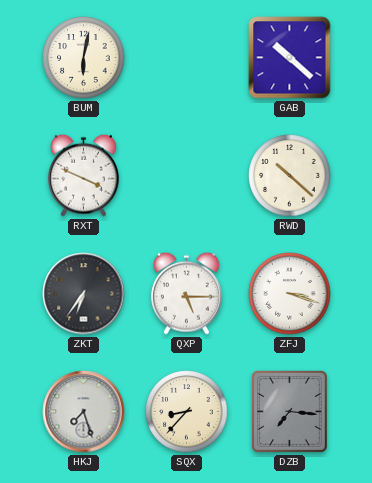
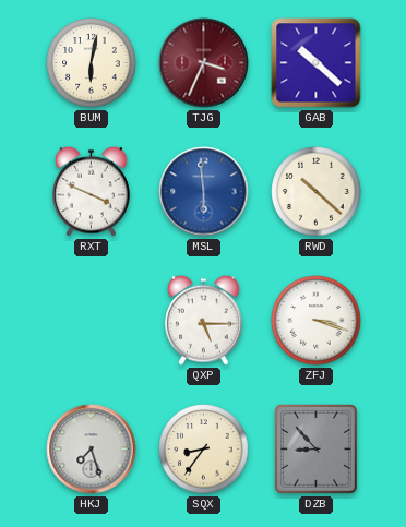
TJG: none -> 3:34 (204, 63)
MSL: none -> 5:59 (204, 192)
ZKT: 6:36 -> none (84, 294)
SQX: 8:37 -> 8:36 (204, 450)
DZB: 7:16 -> 8:53 (315, 448)
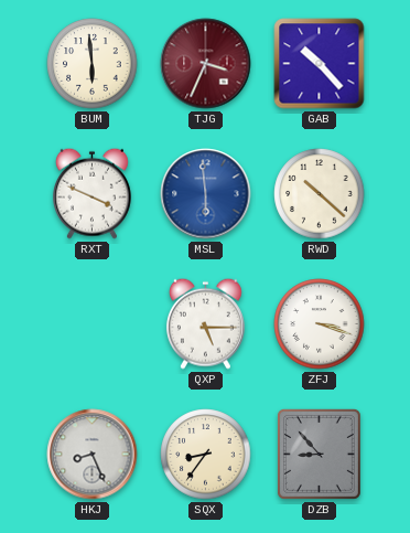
BUM: 6:02 -> 5:59 (93, 64)
GAB: 10:22 -> 10:23 (320, 64)
HKJ: 7:27 -> 8:26 (93, 455)
